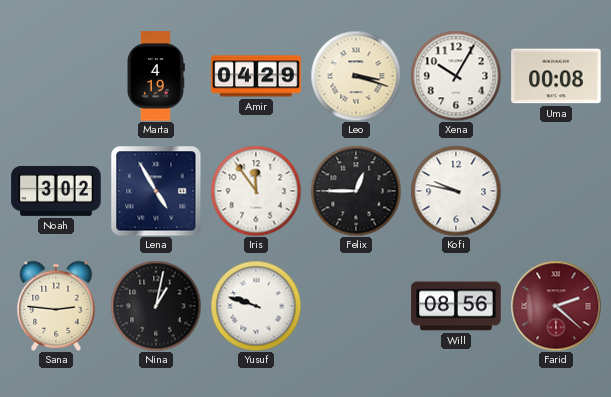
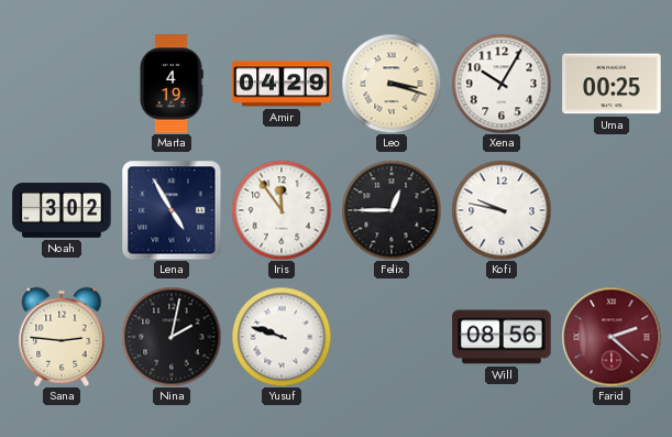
Uma: 00:08 -> 00:25 (612, 84)
Nina: 1:02 -> 2:02 (172, 337)
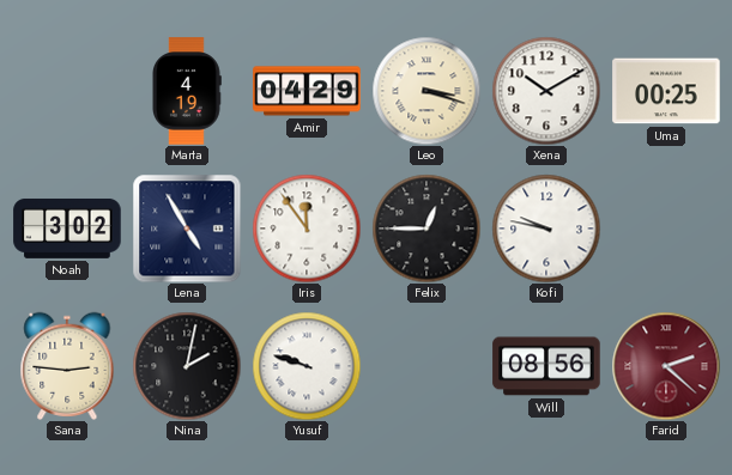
Xena: 10:05 -> 10:10 (546, 91)
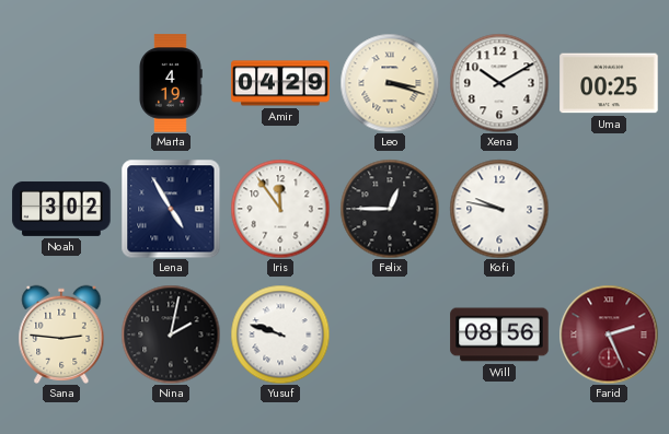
Farid: 2:22 -> 2:26 (609, 335)
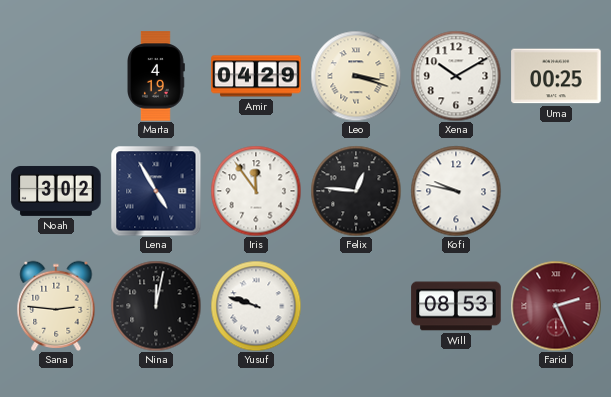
Felix: 12:45 -> 12:46 (356, 191)
Nina: 2:02 -> 12:02 (156, 306)
Will: 08:56 -> 08:53 (456, 306)
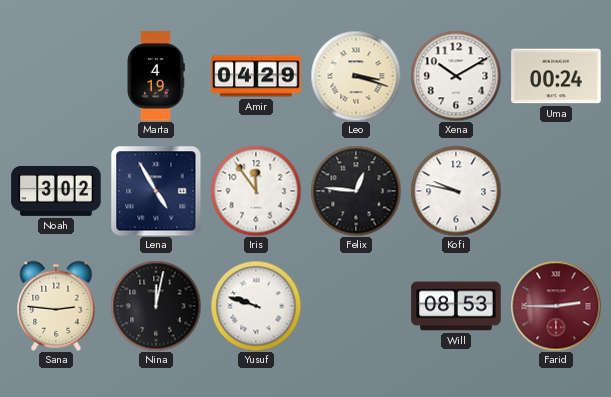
Uma: 00:25 -> 00:24 (556, 76)
Farid: 2:26 -> 2:45 (556, 306)
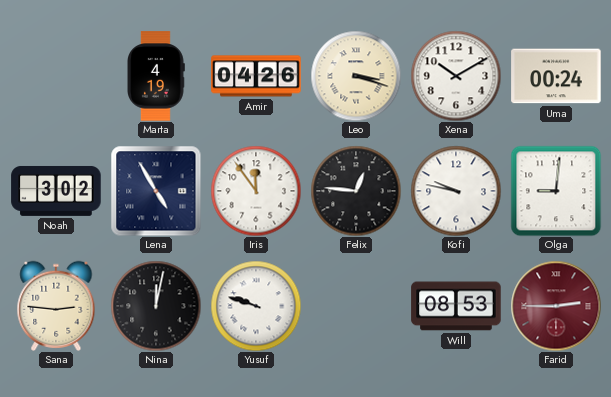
Amir: 04:29 -> 04:26 (256, 76)
Olga: none -> 9:01 (556, 191)
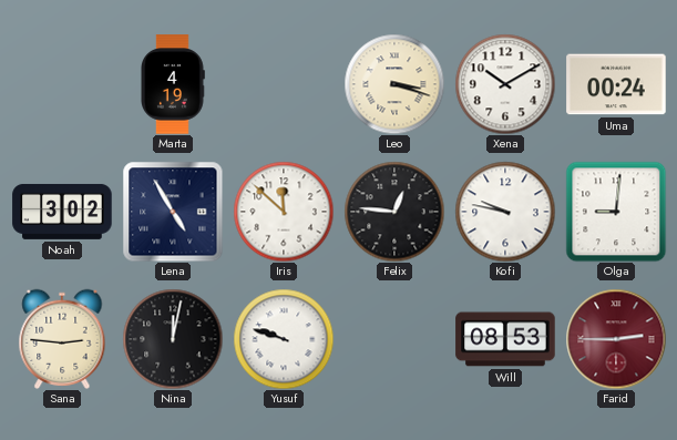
Amir: 04:26 -> none (256, 76)
Iris: 11:54 -> 11:52 (284, 212)
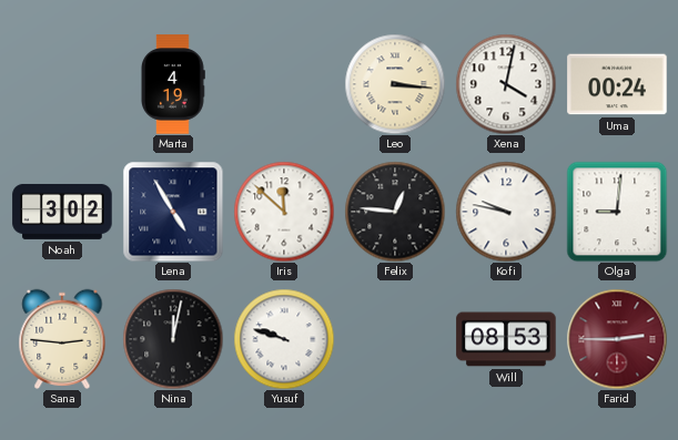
Leo: 3:18 -> 3:16 (395, 84)
Xena: 10:10 -> 4:02 (506, 84)
